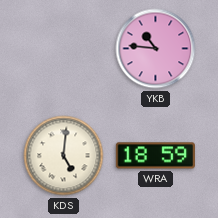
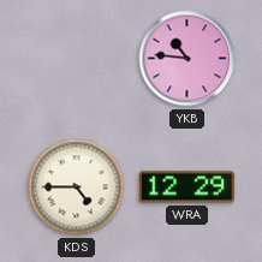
KDS: 5:01 -> 4:45 (77, 187)
WRA: 18:59 -> 12:29 (186, 187)
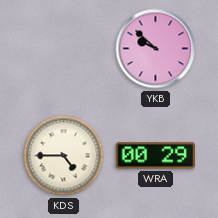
YKB: 10:46 -> 9:52 (156, 49)
WRA: 12:29 -> 00:29 (155, 156)
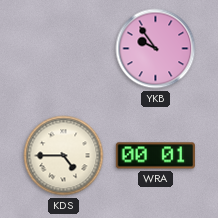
YKB: 9:52 -> 9:54 (156, 49)
WRA: 00:29 -> 00:01 (155, 156)
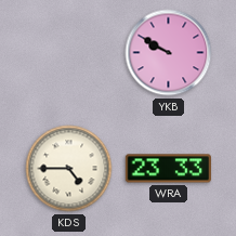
YKB: 9:54 -> 9:50 (169, 53)
WRA: 00:01 -> 23:33 (168, 169)
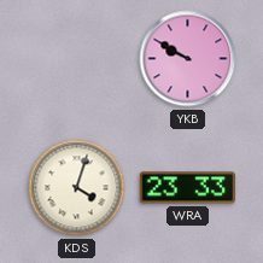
KDS: 4:45 -> 4:03 (77, 188)
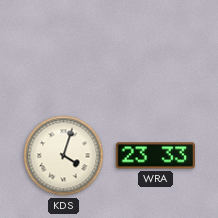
YKB: 9:50 -> none (188, 59)
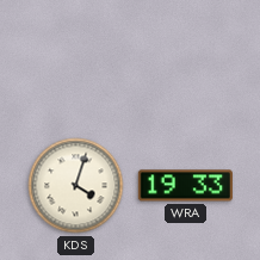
WRA: 23:33 -> 19:33 (185, 186)
